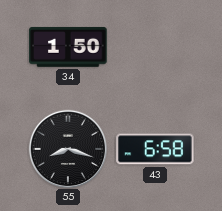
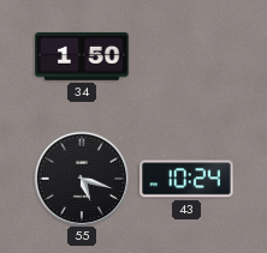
55: 8:18 -> 5:18 (82, 179)
43: 6:58 -> 10:24 (186, 179)
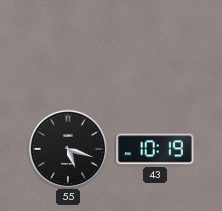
34: 1:50 -> none (82, 56)
43: 10:24 -> 10:19 (155, 149)
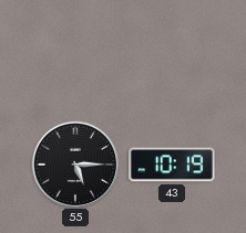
55: 5:18 -> 5:15 (75, 165)
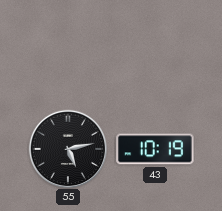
55: 5:15 -> 5:13 (68, 149)
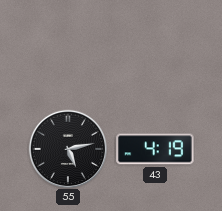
43: 10:19 -> 4:19 (155, 149)
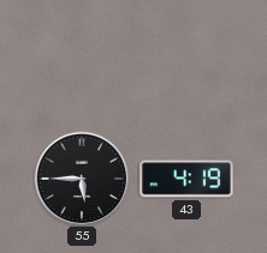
55: 5:13 -> 5:45 (82, 179)
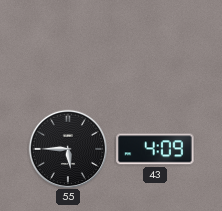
43: 4:19 -> 4:09 (155, 149)
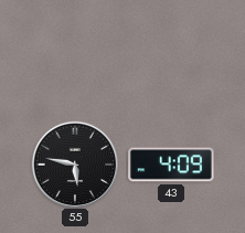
55: 5:45 -> 5:47 (75, 165)
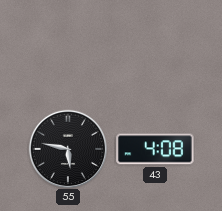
43: 4:09 -> 4:08 (155, 149)
